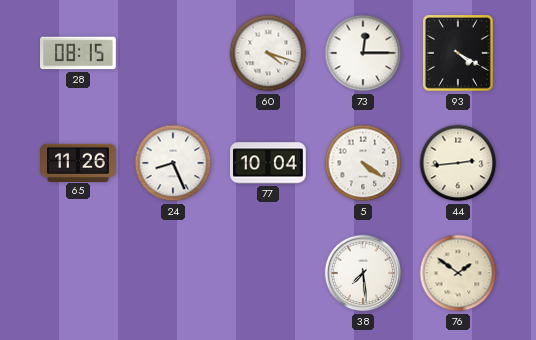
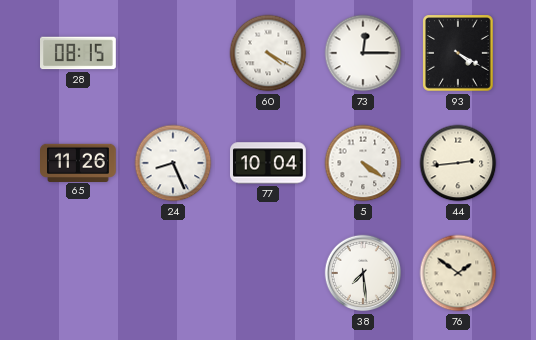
60: 4:18 -> 4:20 (268, 53)
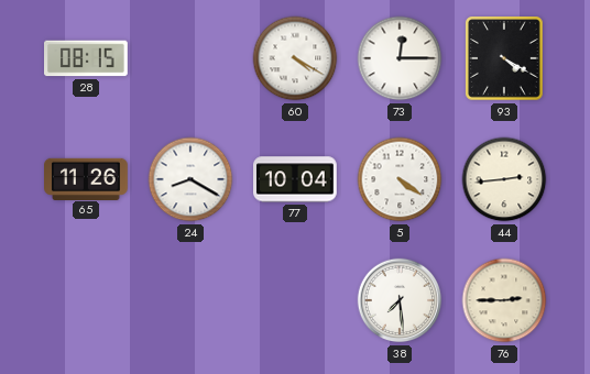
24: 8:26 -> 8:20 (190, 179)
76: 1:51 -> 2:45 (504, 300)
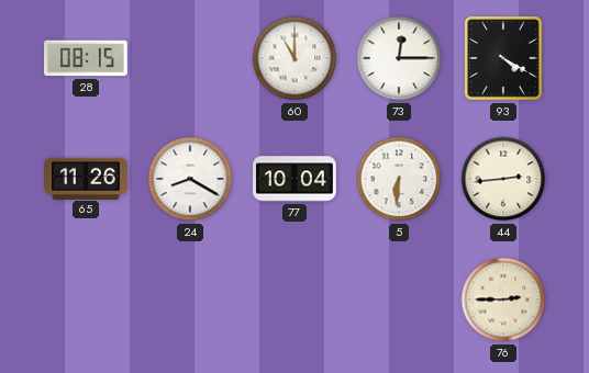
60: 4:20 -> 11:00 (294, 58)
5: 4:21 -> 6:31 (399, 179)
38: 7:29 -> none (400, 300)
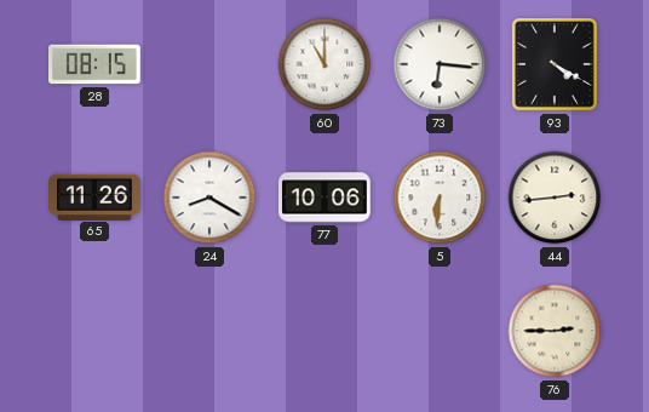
73: 12:15 -> 6:16 (440, 64)
77: 10:04 -> 10:06 (326, 198)
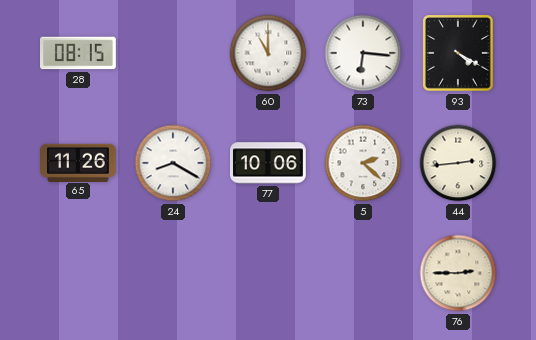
5: 6:31 -> 2:22 (363, 163)
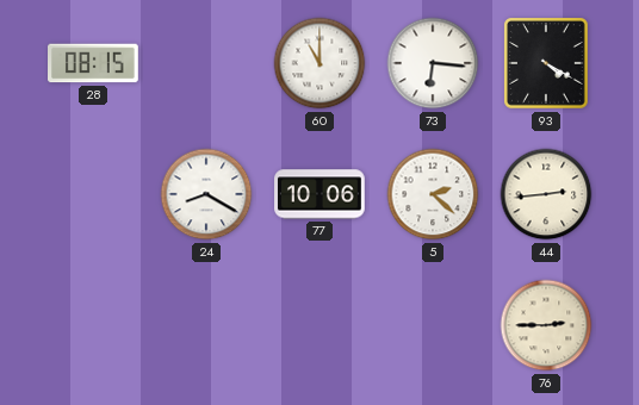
65: 11:26 -> none (78, 162)
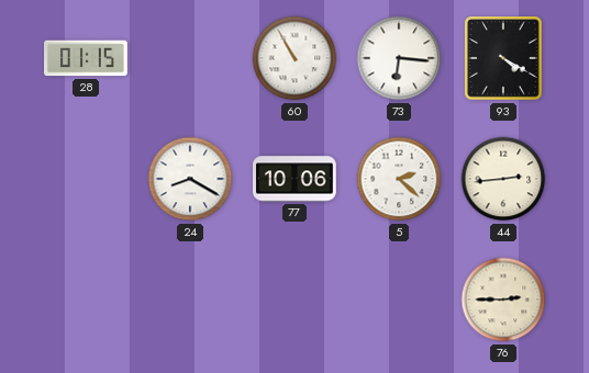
28: 08:15 -> 01:15 (87, 58)
60: 11:00 -> 10:55 (294, 58)
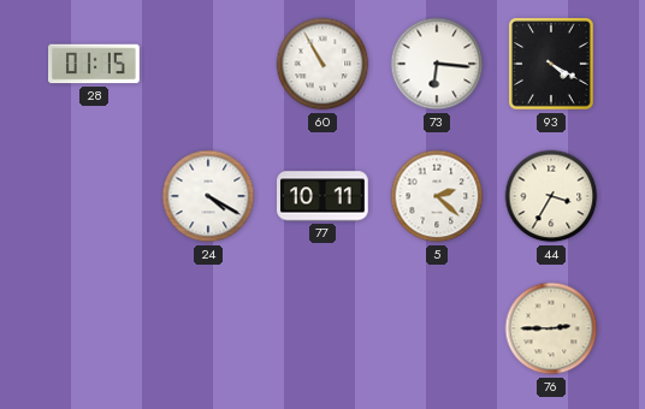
24: 8:20 -> 4:20 (208, 196)
77: 10:06 -> 10:11 (324, 196)
44: 2:44 -> 3:35 (551, 196)
